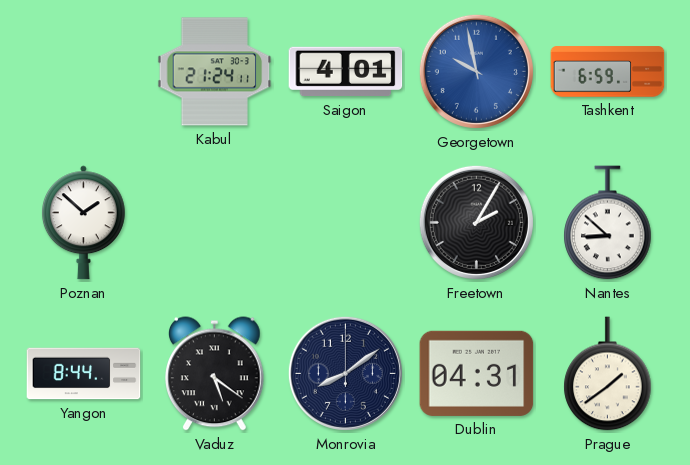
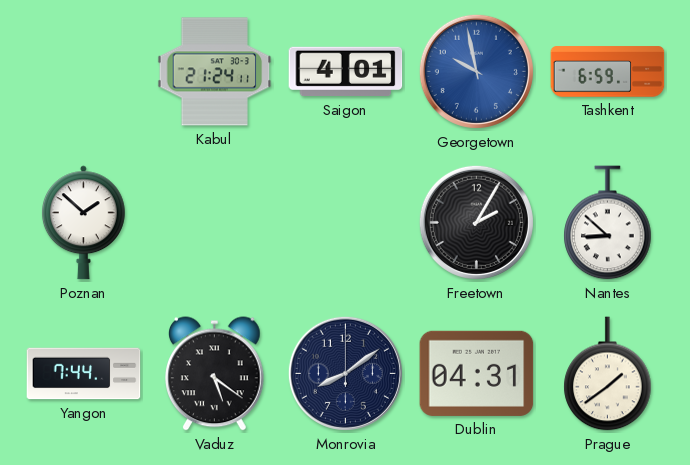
Yangon: 8:44 -> 7:44 (84, 374)
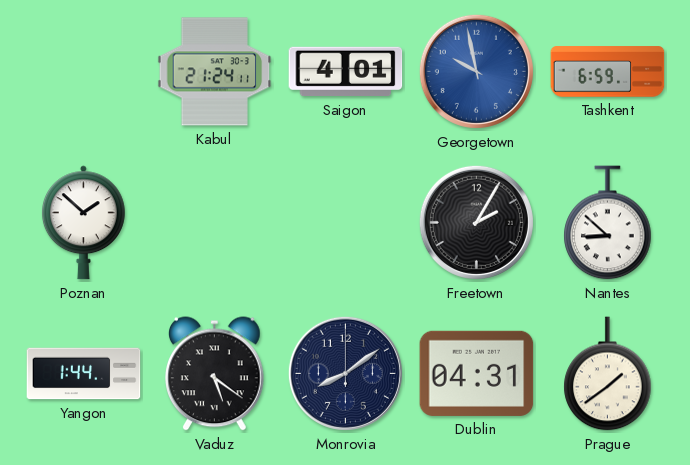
Yangon: 7:44 -> 1:44 (84, 374)
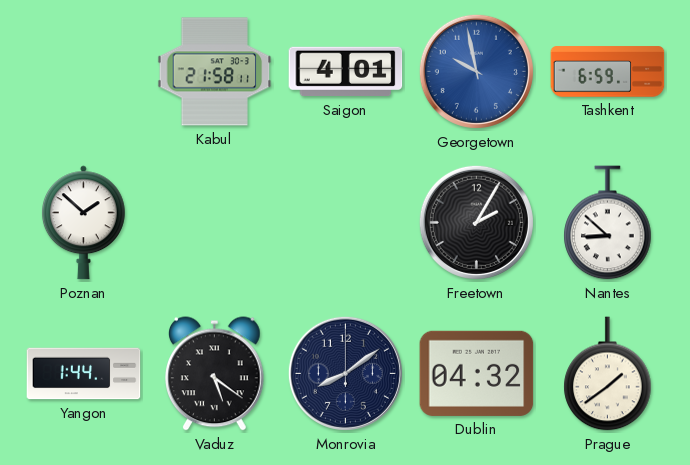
Kabul: 21:24 -> 21:58 (215, 72)
Dublin: 04:31 -> 04:32 (477, 373)
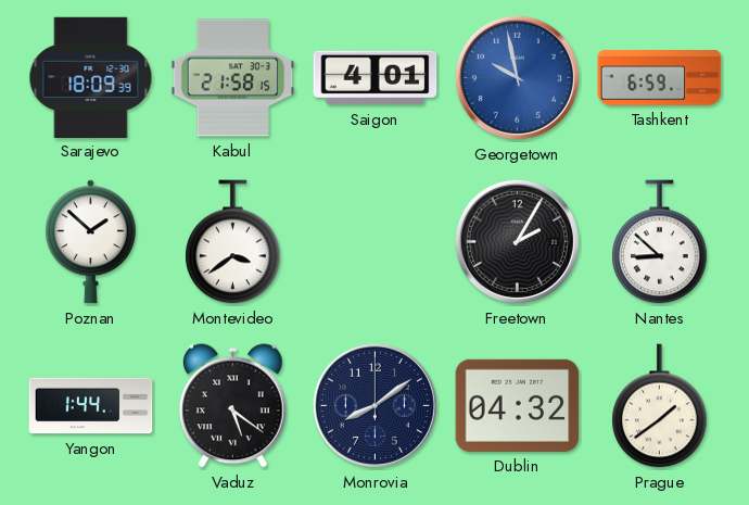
Sarajevo: none -> 18:09 (91, 77)
Kabul: 21:58:11 -> 21:58:15 (233, 78)
Montevideo: none -> 3:39 (233, 242)
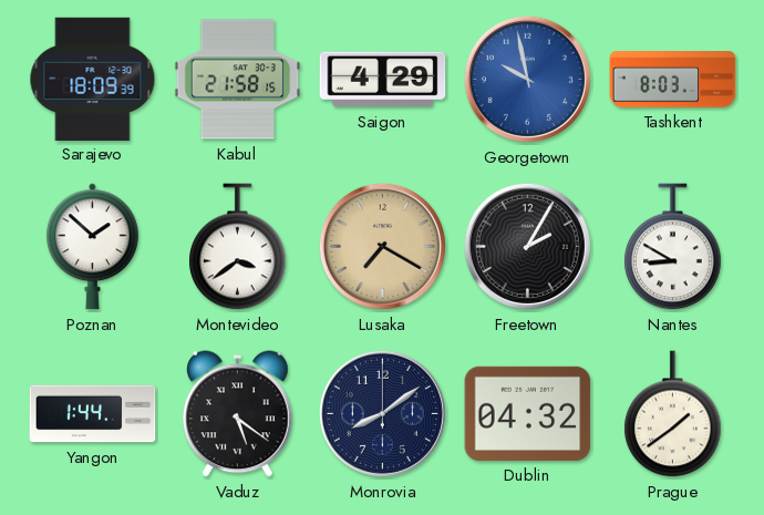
Saigon: 4:01 -> 4:29 (383, 80)
Tashkent: 6:59 -> 8:03 (673, 80)
Lusaka: none -> 7:20 (382, 246)
Nantes: 8:52 -> 8:50 (673, 247)
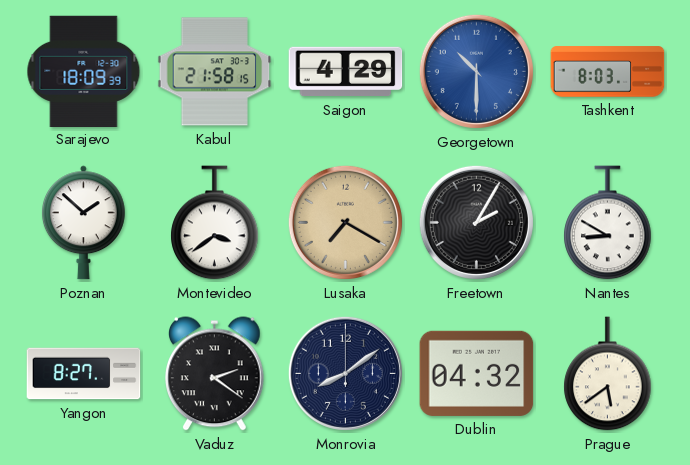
Georgetown: 9:58 -> 10:30 (476, 71)
Yangon: 1:44 -> 8:27 (84, 374)
Vaduz: 5:21 -> 2:21 (215, 374)
Prague: 1:39 -> 5:39 (608, 374)
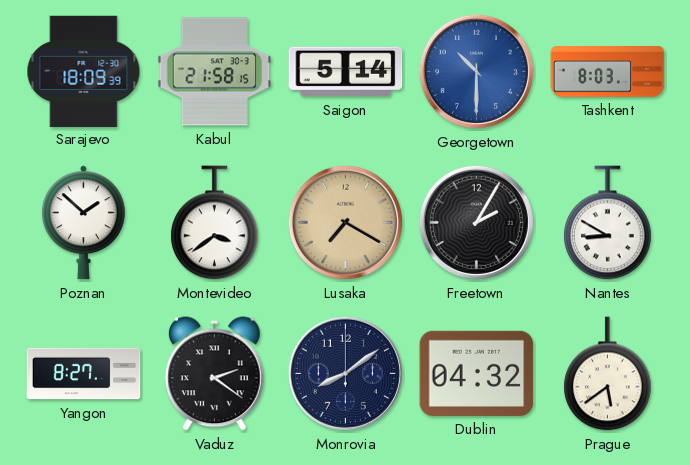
Saigon: 4:29 -> 5:14 (346, 72)
